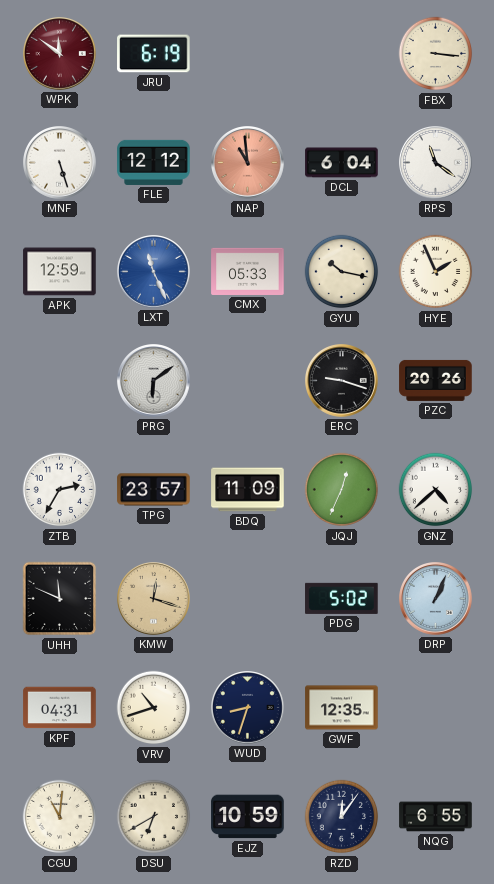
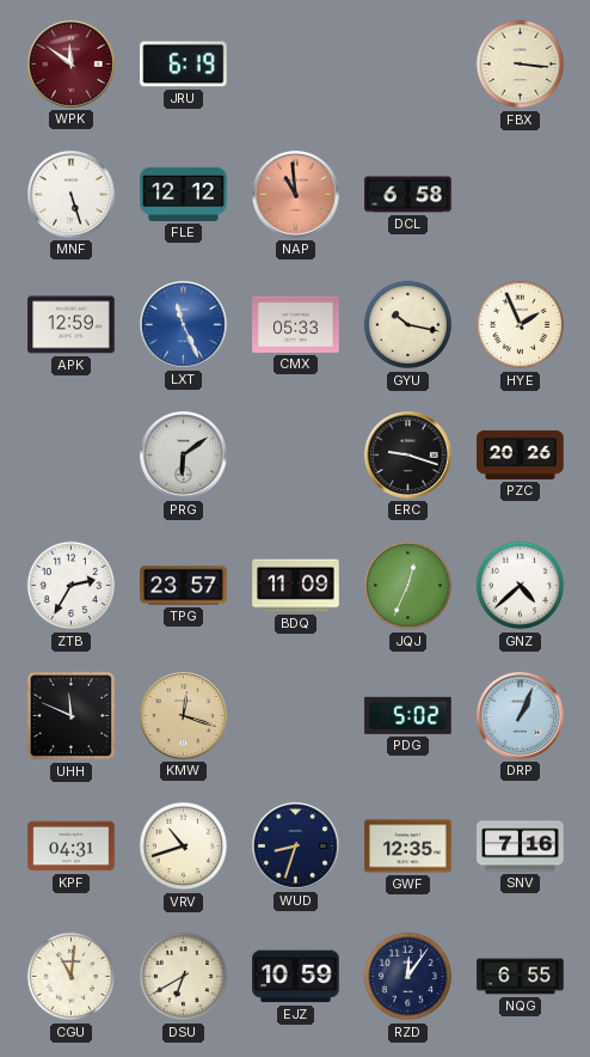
DCL: 6:04 -> 6:58 (408, 195)
RPS: 11:21 -> none (436, 163)
SNV: none -> 7:16 (521, 847)
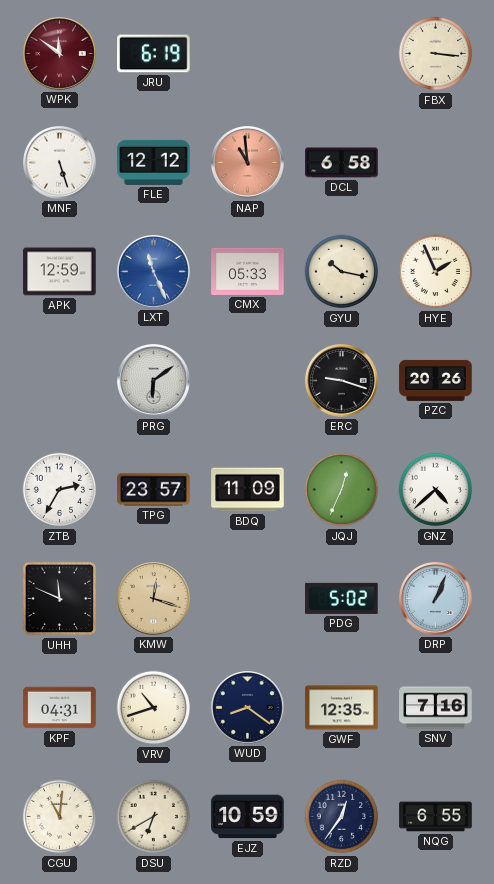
WUD: 8:33 -> 8:21 (248, 708)
RZD: 12:06 -> 12:36 (342, 817)
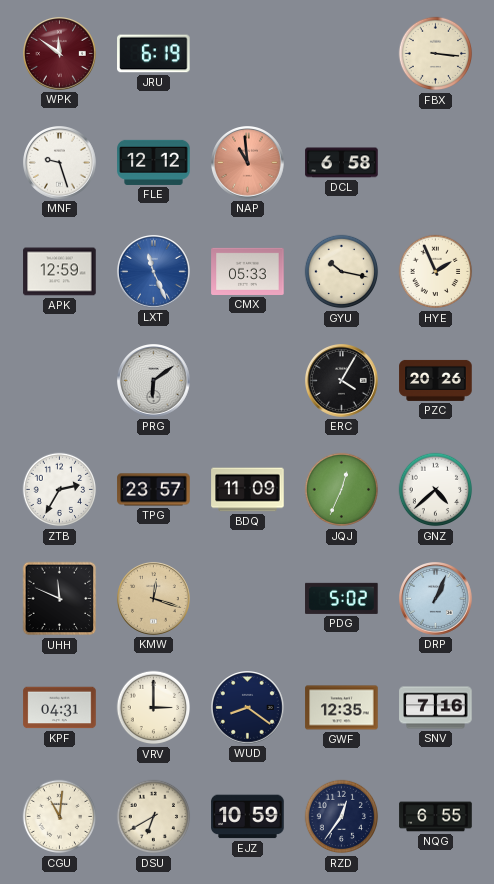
MNF: 5:27 -> 9:27 (60, 163)
ERC: 9:18 -> 4:05 (342, 381)
VRV: 10:42 -> 3:00 (154, 708)
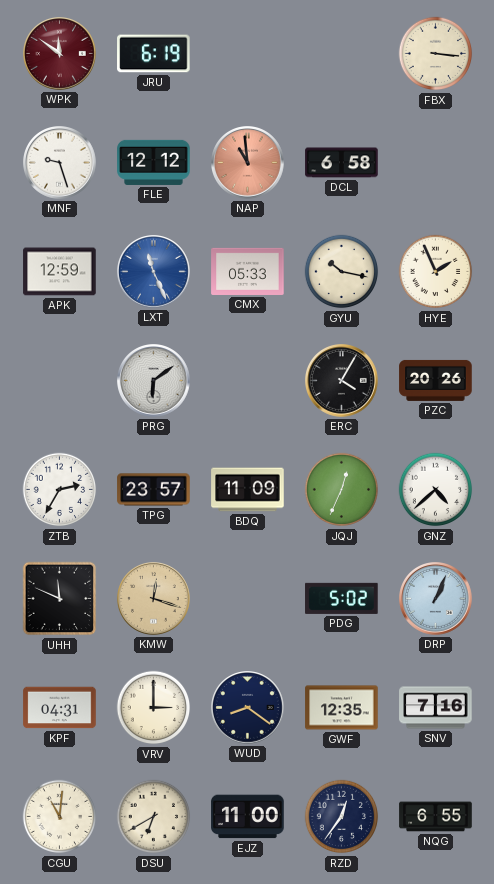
EJZ: 10:59 -> 11:00 (248, 817)
